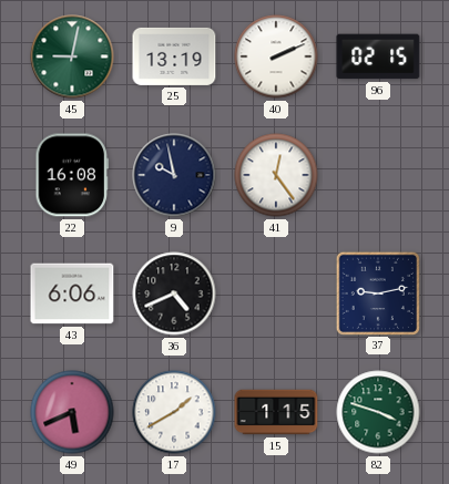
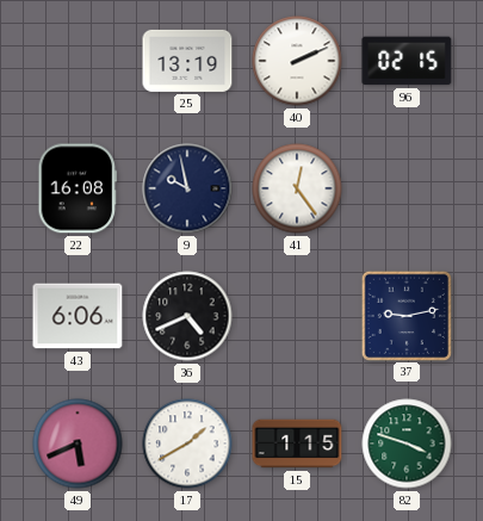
45: 9:02 -> none (72, 56)
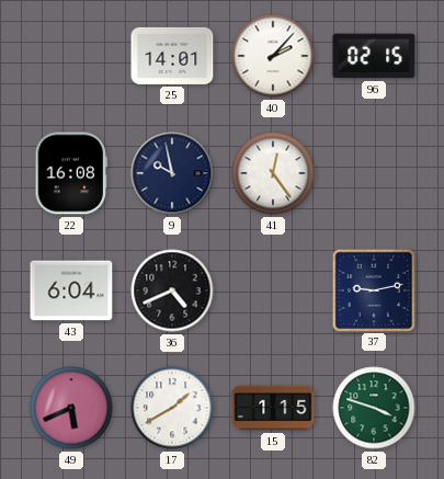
25: 13:19 -> 14:01 (172, 56)
40: 2:11 -> 2:07 (273, 56)
43: 6:06 -> 6:04 (71, 290)
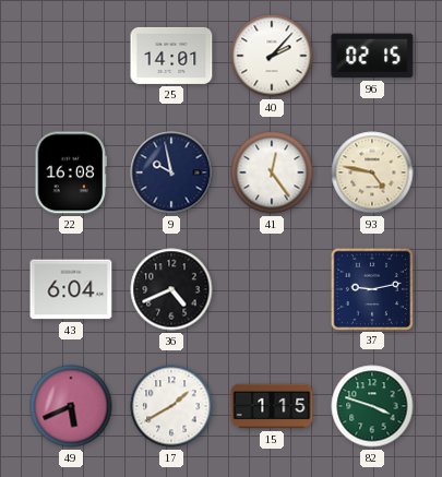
93: none -> 4:47 (372, 172)
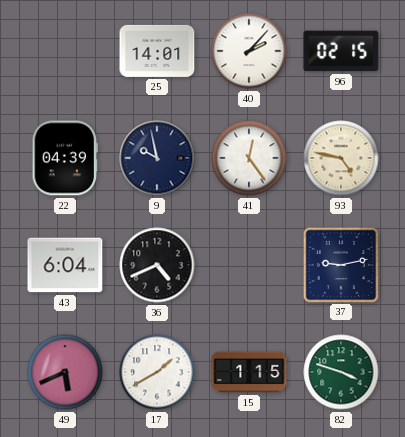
22: 16:08 -> 04:39 (64, 158)
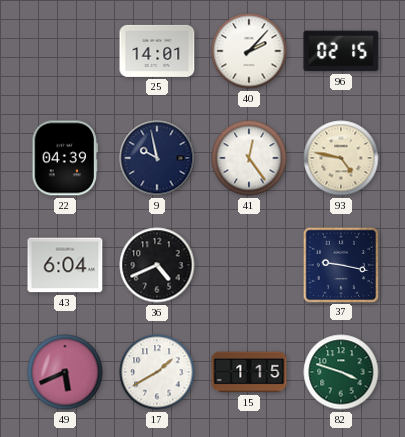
37: 9:13 -> 9:17 (340, 264)
